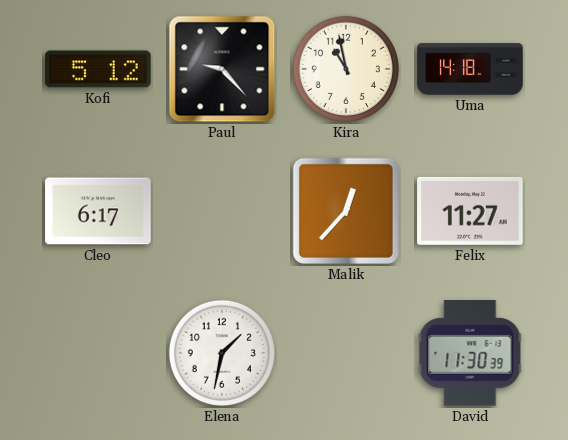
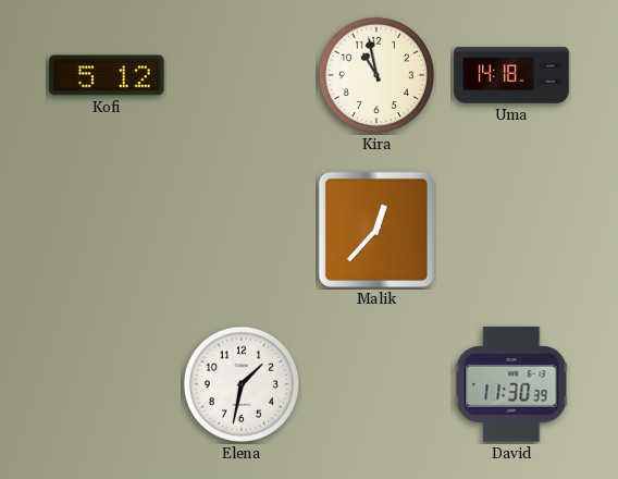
Paul: 9:23 -> none (222, 69)
Cleo: 6:17 -> none (98, 211)
Felix: 11:27 -> none (470, 211)
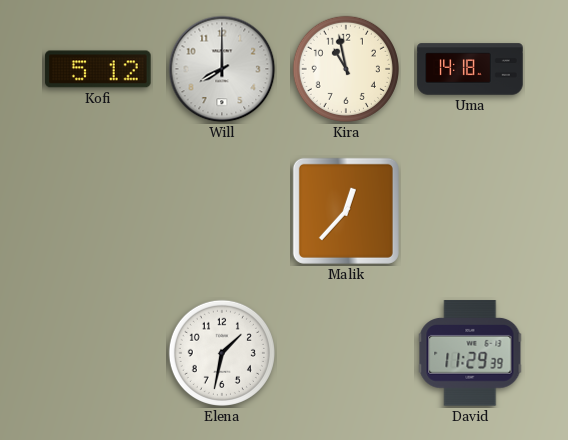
Will: none -> 8:00 (222, 69)
David: 11:30 -> 11:29 (470, 353)
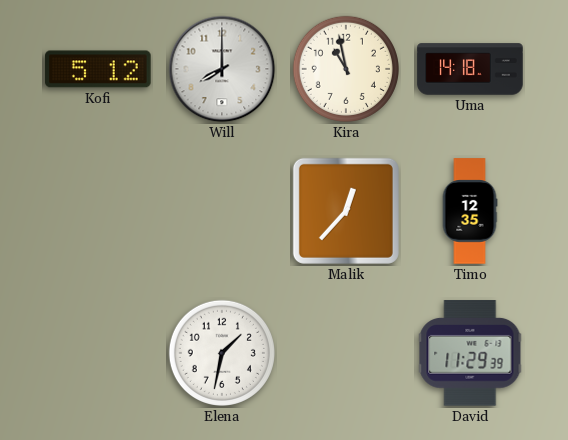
Timo: none -> 12:35 (470, 211)
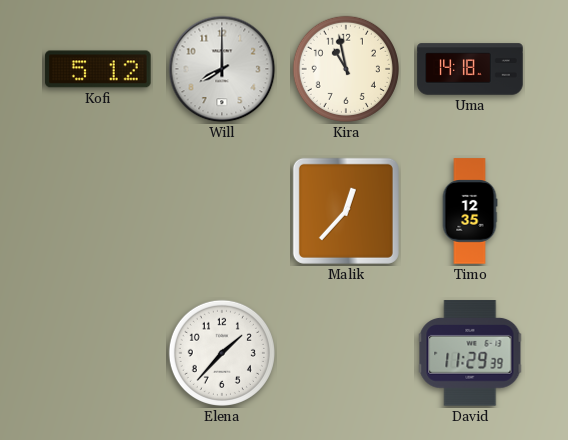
Elena: 1:32 -> 1:37 (222, 353)
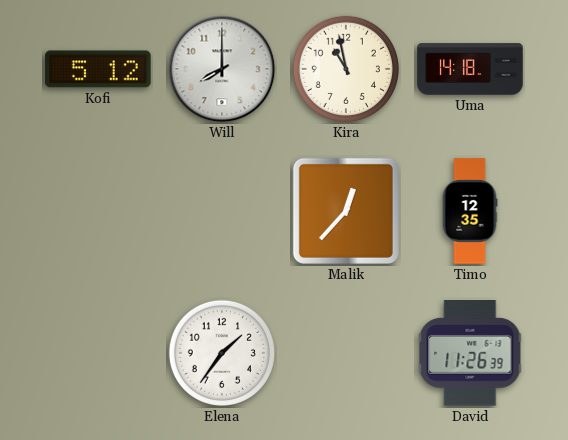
Elena: 1:37 -> 1:36 (222, 353)
David: 11:29 -> 11:26 (470, 353)
